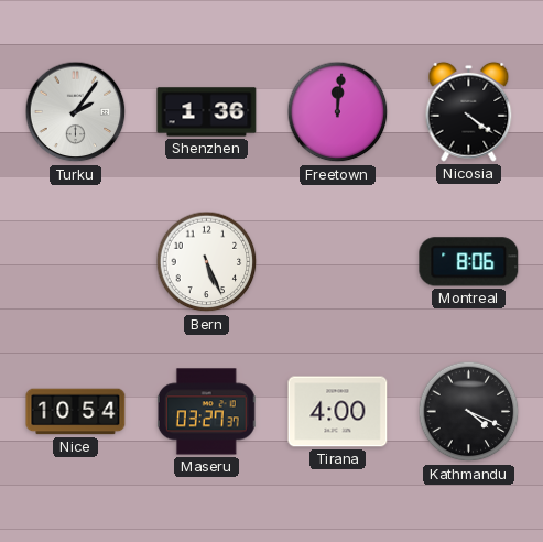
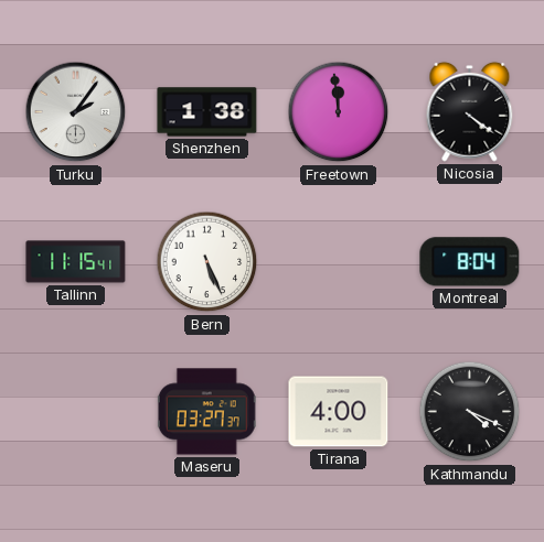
Shenzhen: 1:36 -> 1:38 (207, 112)
Freetown: 12:01 -> 11:59 (339, 112)
Tallinn: none -> 11:15 (76, 262)
Montreal: 8:06 -> 8:04 (470, 262)
Nice: 10:54 -> none (76, 412)
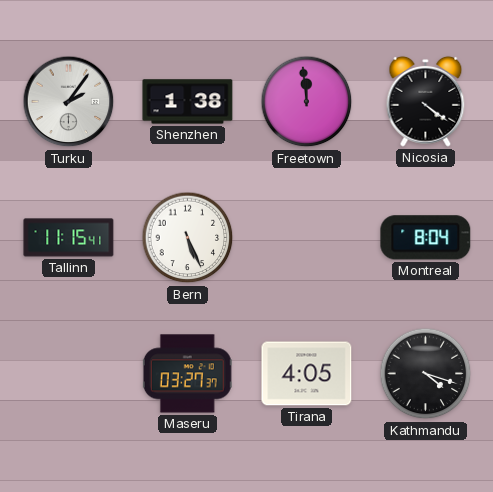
Tirana: 4:00 -> 4:05 (307, 374)
Kathmandu: 4:19 -> 4:18 (426, 374)
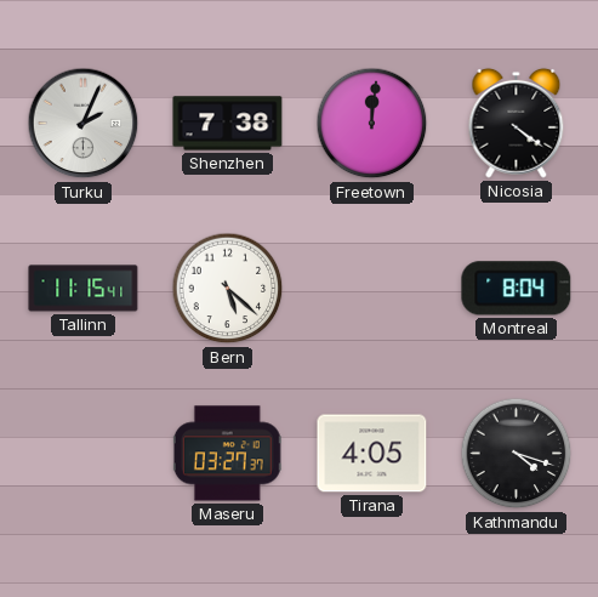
Turku: 2:06 -> 2:04 (84, 124)
Shenzhen: 1:38 -> 7:38 (228, 124)
Freetown: 11:59 -> 12:01 (372, 124)
Bern: 5:26 -> 5:22 (228, 289)
